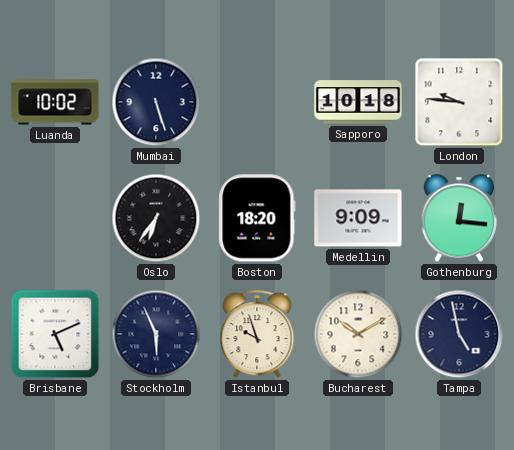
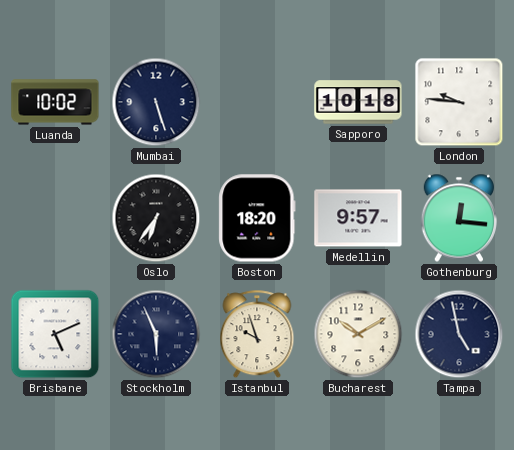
Medellin: 9:09 -> 9:57 (358, 218)
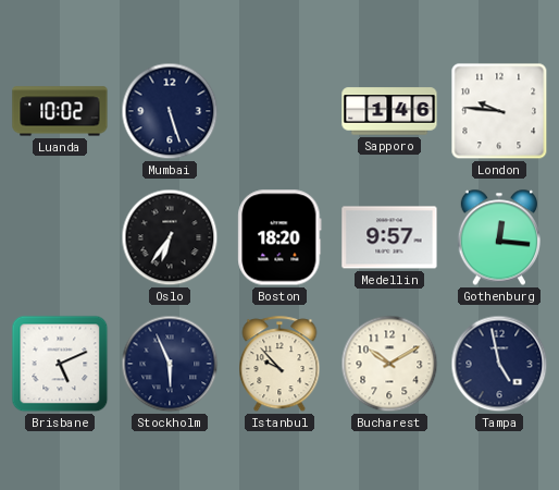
Sapporo: 10:18 -> 1:46 (389, 111)
Istanbul: 9:57 -> 9:53 (279, 365)
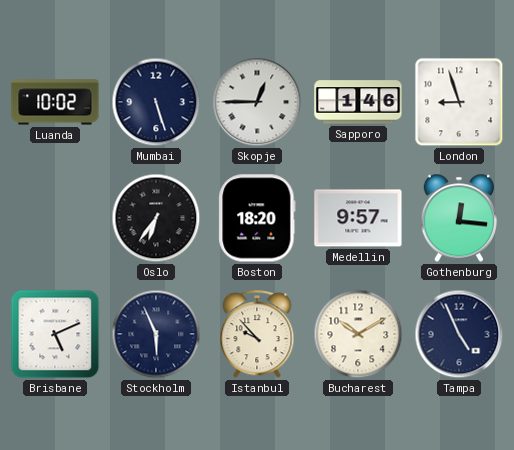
Skopje: none -> 12:45 (257, 102)
London: 9:46 -> 8:57 (459, 102)
Tampa: 4:58 -> 4:56 (459, 334)
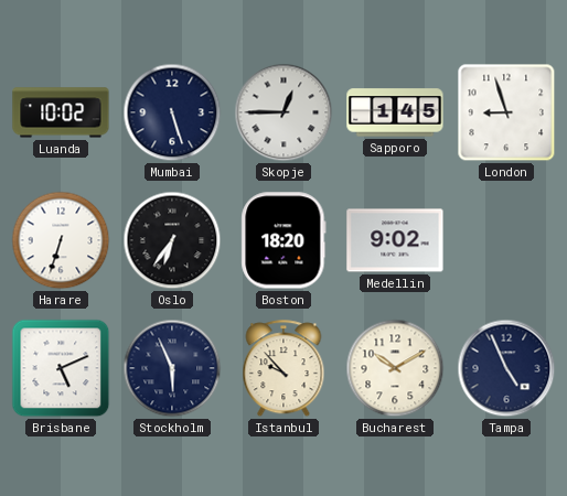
Sapporo: 1:46 -> 1:45 (395, 112)
Harare: none -> 6:33 (61, 240)
Medellin: 9:57 -> 9:02 (395, 240)
Gothenburg: 12:16 -> none (458, 218)
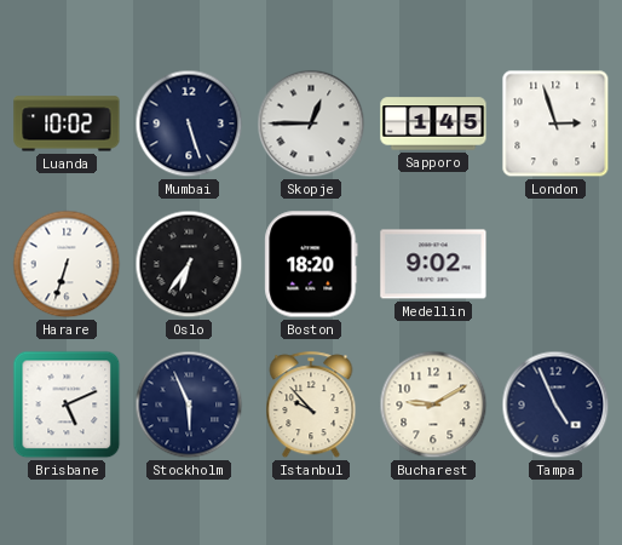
London: 8:57 -> 2:57 (555, 124)
Bucharest: 10:10 -> 9:10 (433, 405)
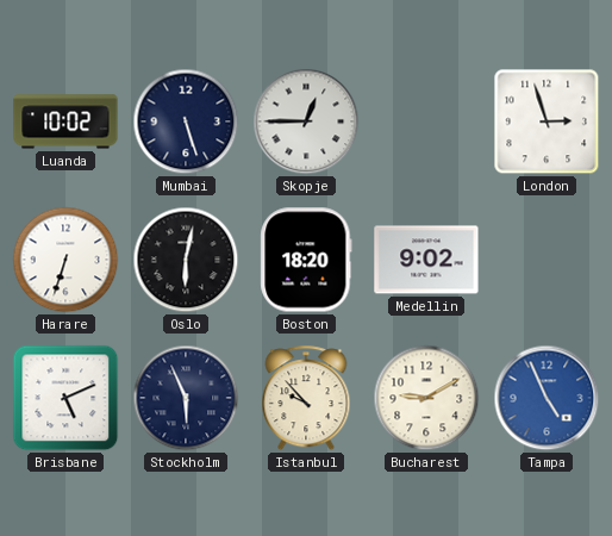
Sapporo: 1:45 -> none (433, 124)
Oslo: 6:36 -> 6:02 (186, 260)
Tampa dial: navy -> blue (547, 398)
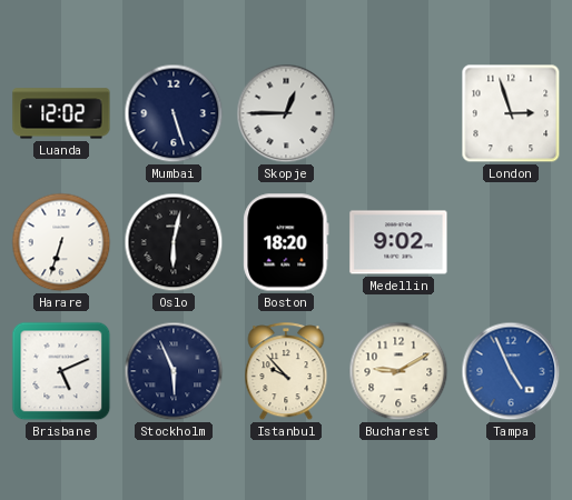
Luanda: 10:02 -> 12:02 (61, 113)
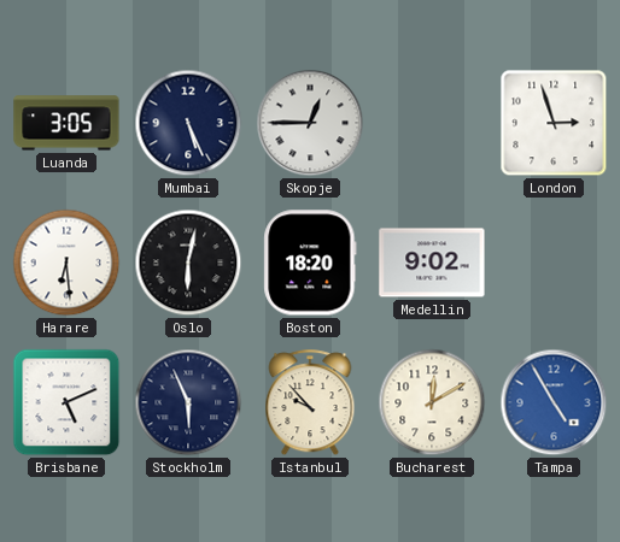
Luanda: 12:02 -> 3:05 (66, 123)
Mumbai: 5:27 -> 5:26 (188, 123)
Harare: 6:33 -> 6:29 (66, 263)
Bucharest: 9:10 -> 12:10 (432, 402)
Tampa: 4:56 -> 4:55 (554, 402)
